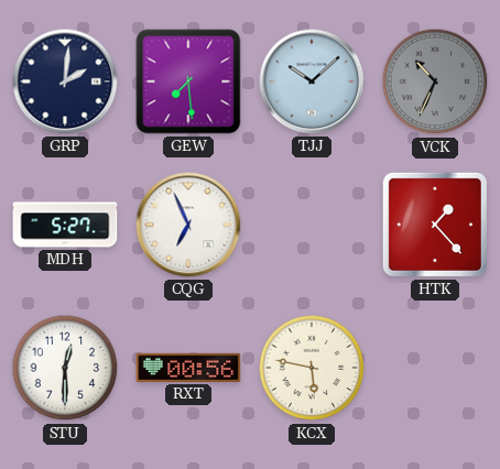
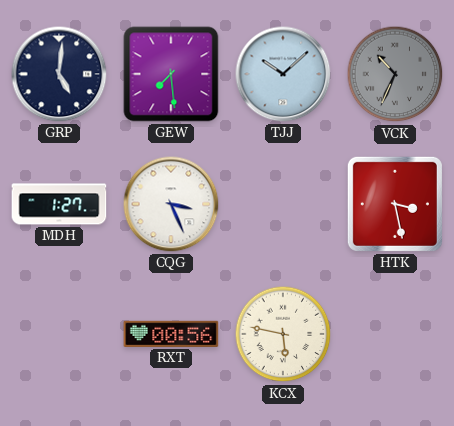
GRP: 2:01 -> 5:01 (59, 74)
MDH: 5:27 -> 1:27 (59, 204)
CQG: 6:56 -> 3:26 (171, 204)
HTK: 1:23 -> 3:28 (395, 204)
STU: 12:30 -> none (65, 368)
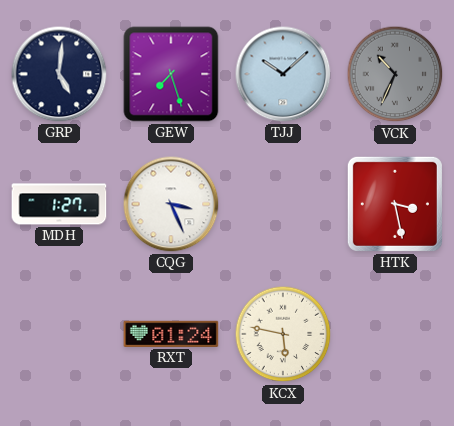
GEW: 7:29 -> 7:27 (171, 74)
RXT: 00:56 -> 01:24 (171, 334)
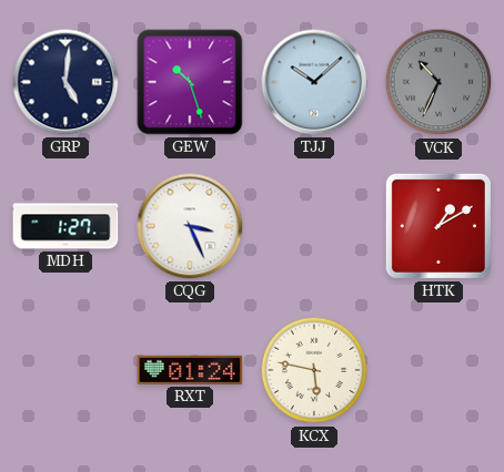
GEW: 7:27 -> 10:27 (190, 82)
HTK: 3:28 -> 1:10 (439, 226)
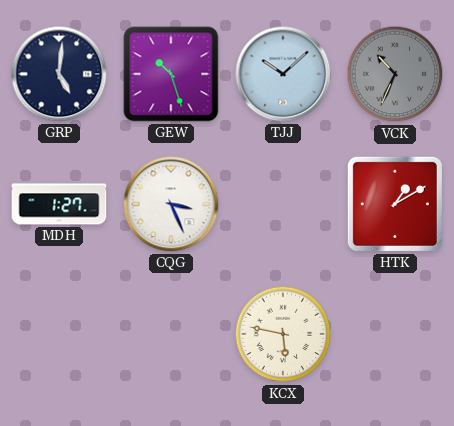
RXT: 01:24 -> none (190, 370)
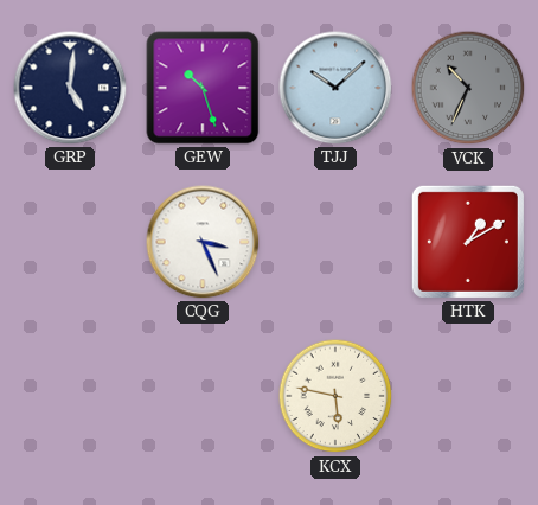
MDH: 1:27 -> none (59, 204)
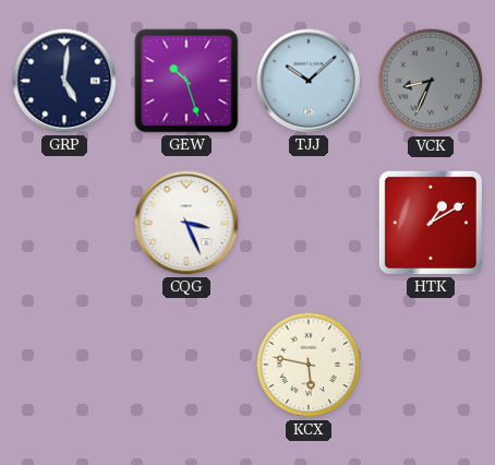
VCK: 10:34 -> 8:34 (431, 81)
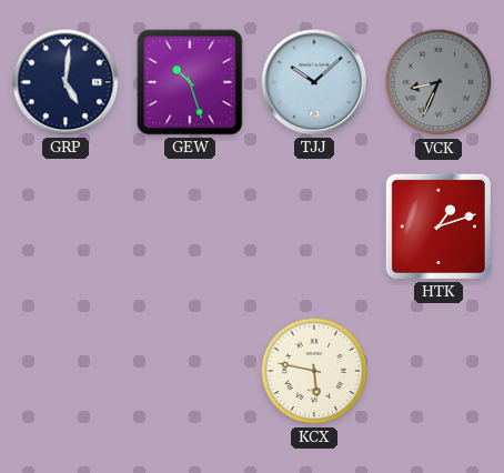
CQG: 3:26 -> none (186, 223)
HTK: 1:10 -> 1:12 (439, 227)
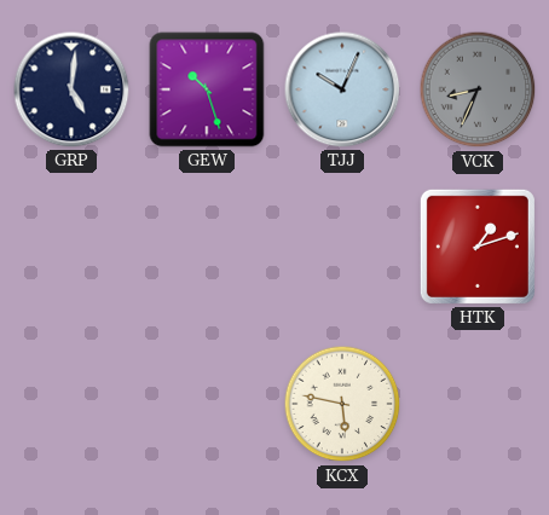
TJJ: 10:08 -> 10:04 (342, 89)
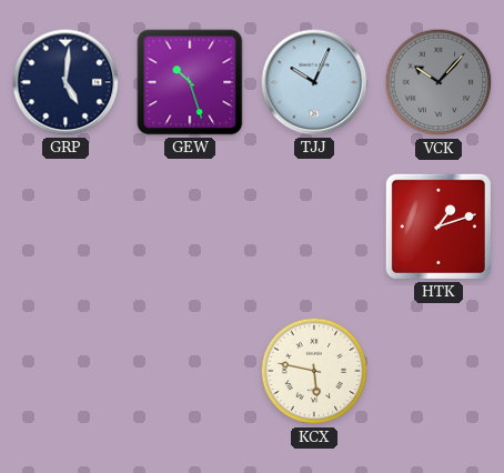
VCK: 8:34 -> 10:07 (439, 82)
